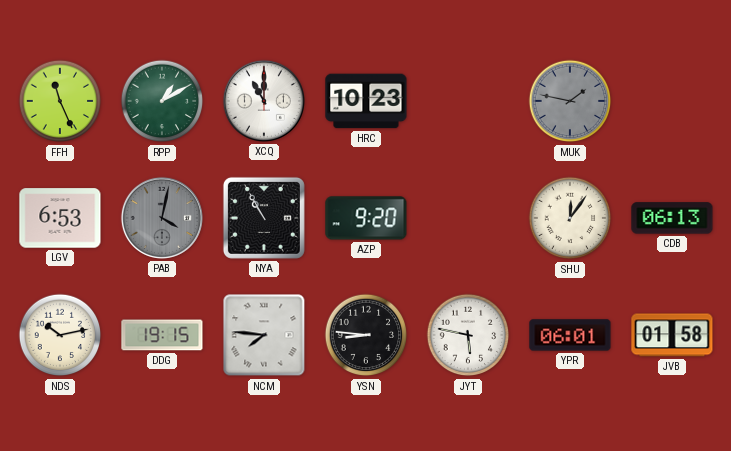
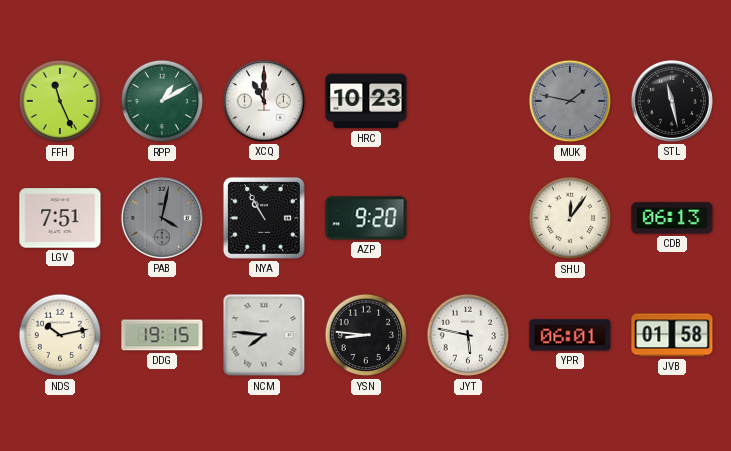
STL: none -> 11:28 (672, 101)
LGV: 6:53 -> 7:51 (60, 218)
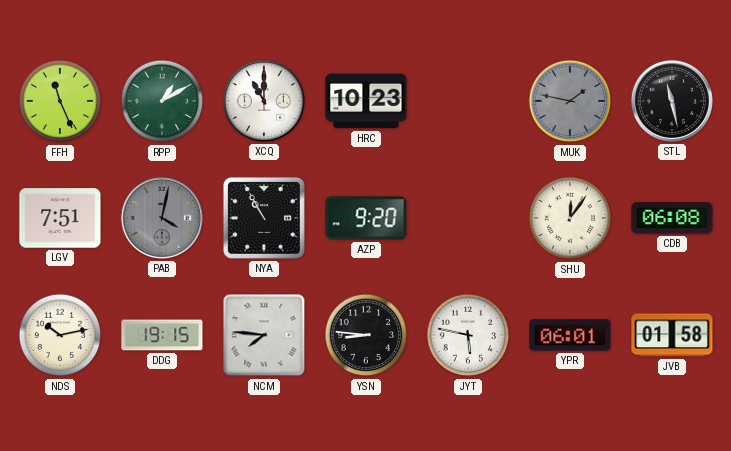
CDB: 06:13 -> 06:08 (672, 218)
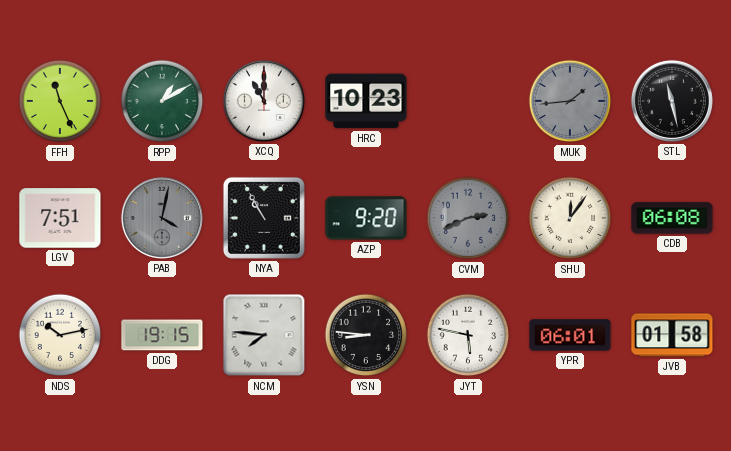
MUK: 1:47 -> 1:44 (570, 101)
CVM: none -> 2:41 (468, 218)
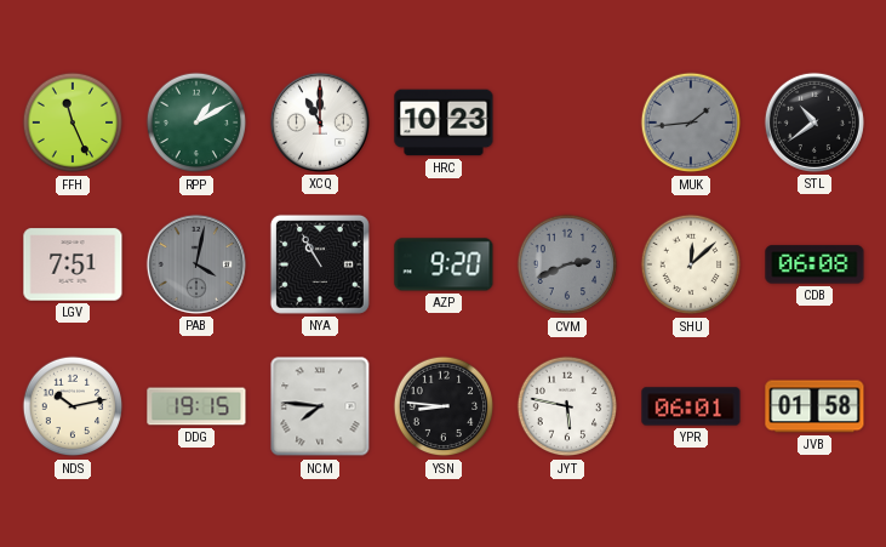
STL: 11:28 -> 10:39 (814, 122)
SHU: 12:06 -> 12:08 (691, 264)
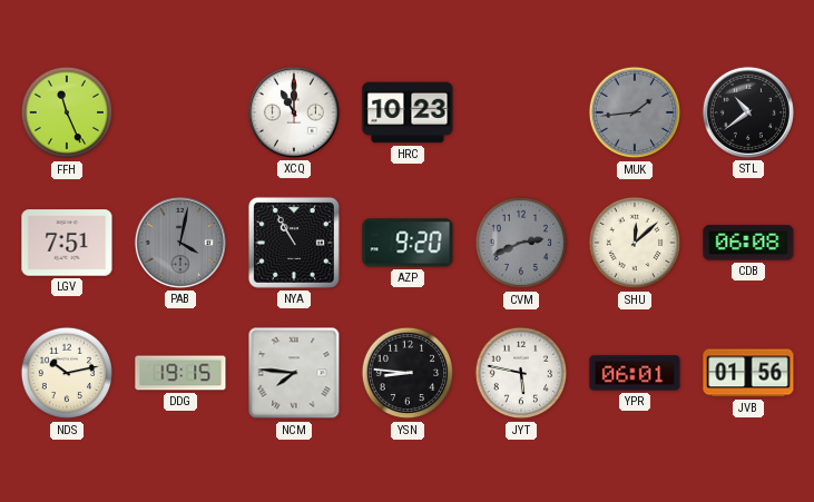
RPP: 1:10 -> none (196, 122)
JVB: 01:58 -> 01:56 (748, 373)
